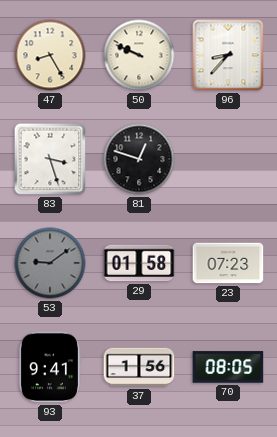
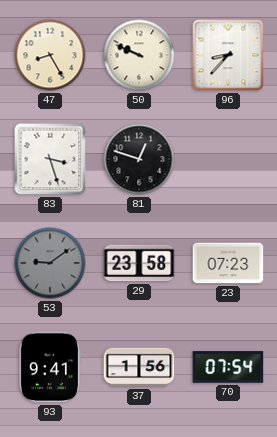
29: 01:58 -> 23:58 (139, 263)
70: 08:05 -> 07:54 (228, 367)
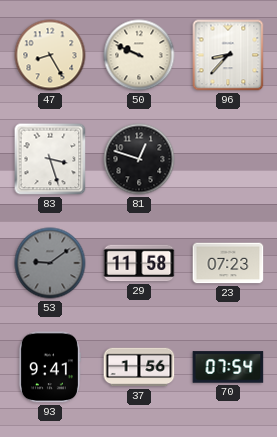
29: 23:58 -> 11:58 (139, 263)
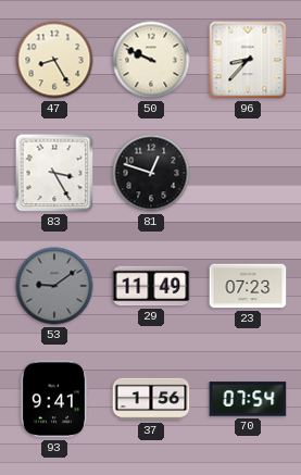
83: 3:27 -> 3:25 (54, 173)
29: 11:58 -> 11:49 (151, 286)
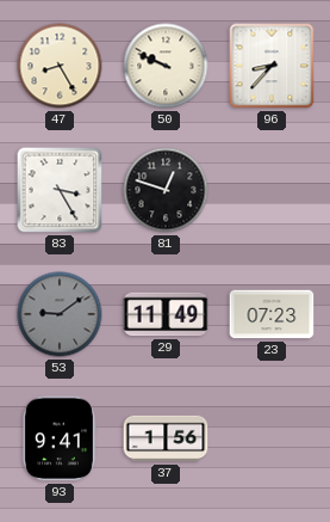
70: 07:54 -> none (248, 399)
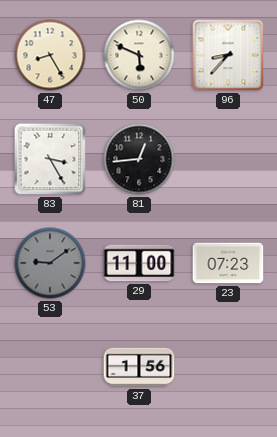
50: 9:49 -> 5:49 (139, 55)
81: 12:48 -> 12:44 (139, 159)
29: 11:49 -> 11:00 (139, 263)
93: 9:41 -> none (58, 438)
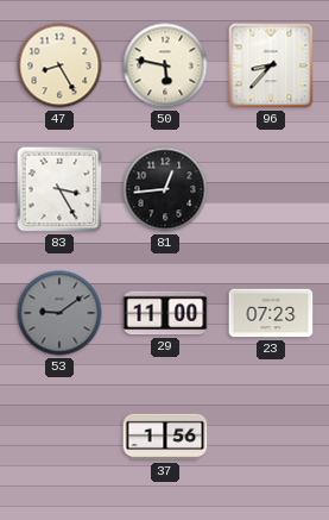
50: 5:49 -> 5:47 (165, 65)
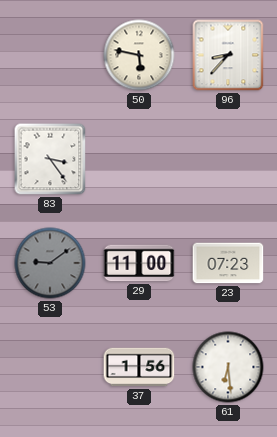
47: 8:25 -> none (59, 65)
83: 3:25 -> 3:24 (50, 159)
81: 12:44 -> none (165, 189)
61: none -> 6:29 (228, 367)
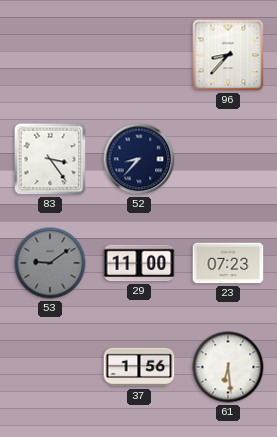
50: 5:47 -> none (139, 55)
52: none -> 8:37 (139, 159)
